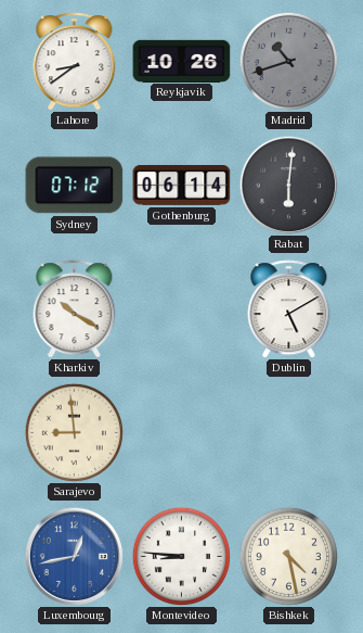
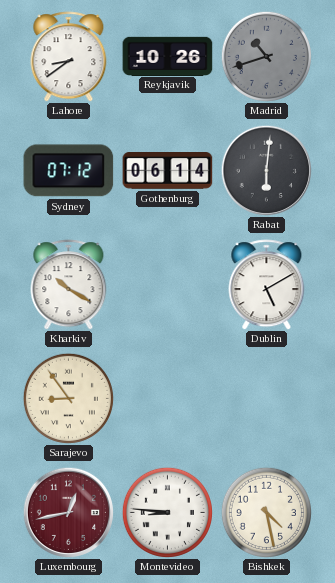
Sarajevo: 8:59 -> 8:54 (68, 398)
Luxembourg dial: blue -> burgundy (68, 512)
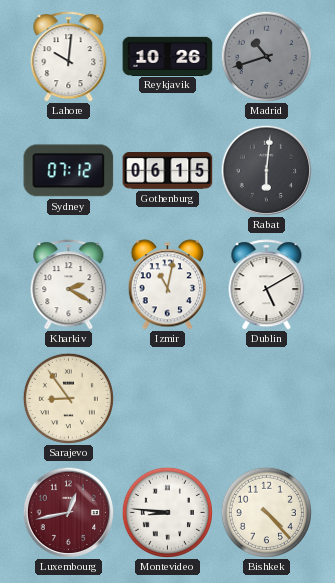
Lahore: 8:39 -> 10:01 (69, 57)
Gothenburg: 06:14 -> 06:15 (168, 171)
Kharkiv: 10:20 -> 2:20 (69, 285)
Izmir: none -> 11:02 (167, 285)
Bishkek: 4:28 -> 4:23 (266, 512)
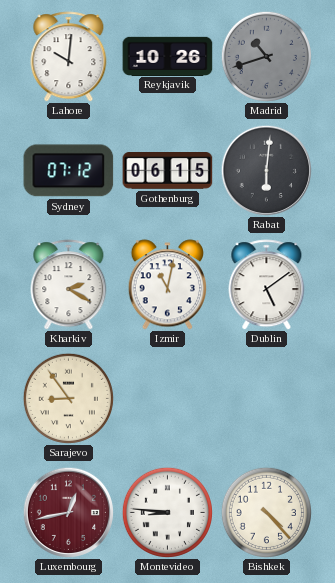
Dublin: 5:10 -> 5:09 (267, 285)
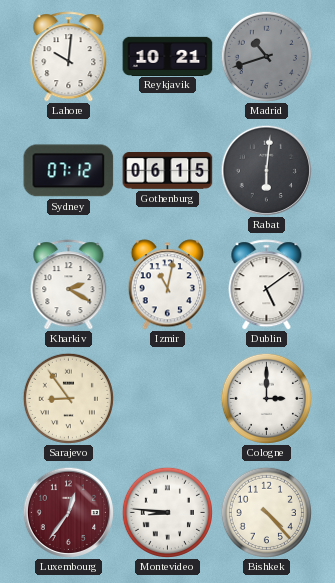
Reykjavik: 10:26 -> 10:21 (168, 56)
Cologne: none -> 3:00 (266, 398)
Luxembourg: 12:43 -> 12:36 (68, 512)
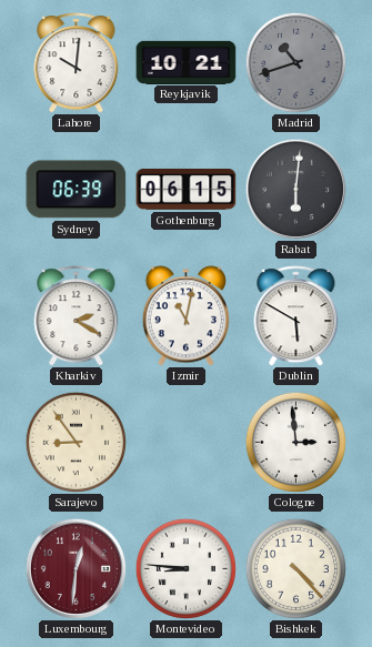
Sydney: 07:12 -> 06:39 (77, 190)
Dublin: 5:09 -> 5:50 (296, 316)
Cologne: 3:00 -> 2:59 (295, 442)
Luxembourg: 12:36 -> 12:31 (76, 568)
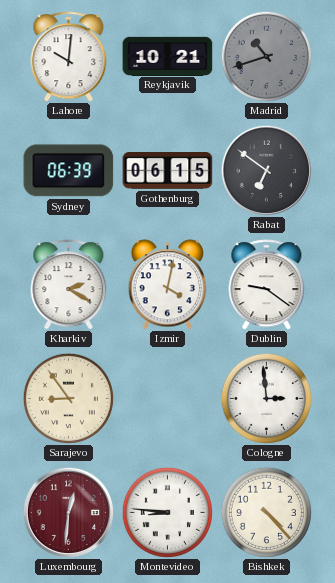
Rabat: 6:01 -> 6:51 (266, 170)
Izmir: 11:02 -> 4:02 (167, 285)
Dublin: 5:50 -> 9:21 (267, 285)
